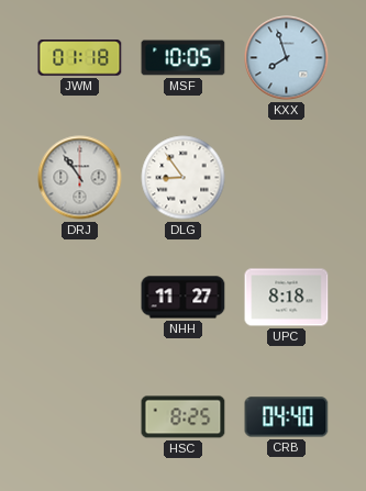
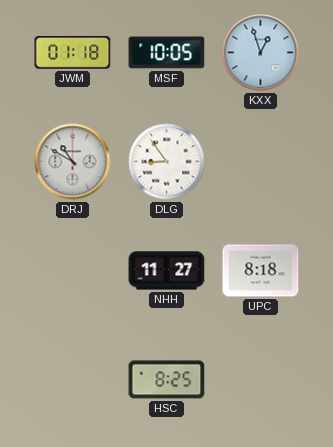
KXX: 7:57 -> 12:57 (261, 53)
DRJ: 10:54 -> 10:50 (73, 162)
CRB: 04:40 -> none (287, 417)
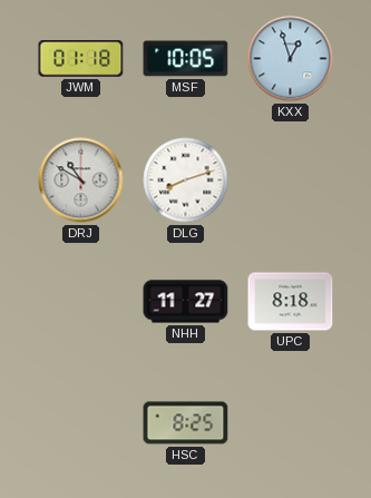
DLG: 8:54 -> 8:12 (186, 180)
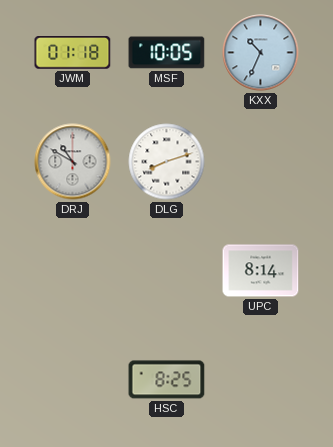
KXX: 12:57 -> 10:34 (261, 53)
NHH: 11:27 -> none (186, 302)
UPC: 8:18 -> 8:14 (261, 271)
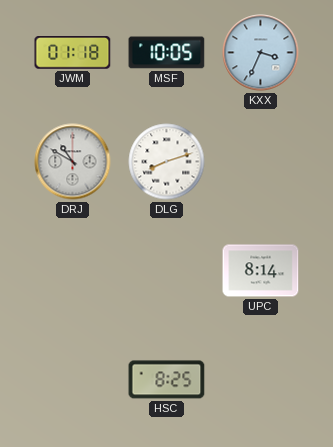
KXX: 10:34 -> 3:34 (261, 53)
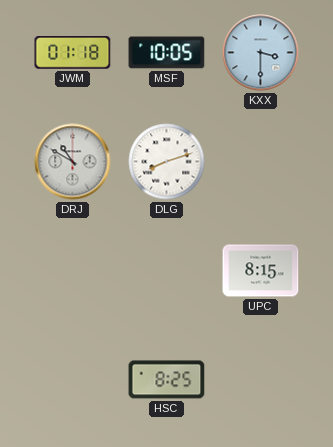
KXX: 3:34 -> 3:30 (261, 53)
UPC: 8:14 -> 8:15 (261, 271)
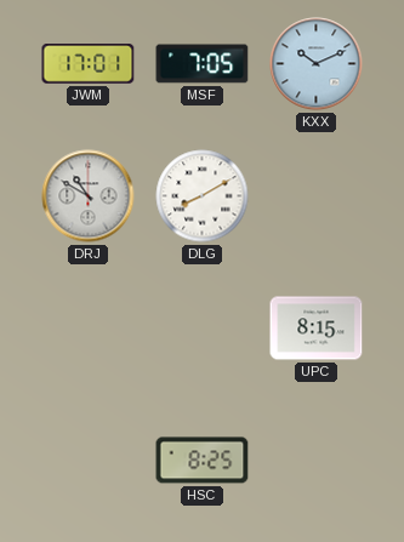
JWM: 01:18 -> 17:01 (89, 64)
MSF: 10:05 -> 7:05 (203, 64)
KXX: 3:30 -> 10:11 (317, 64)
DLG: 8:12 -> 8:10 (203, 196)
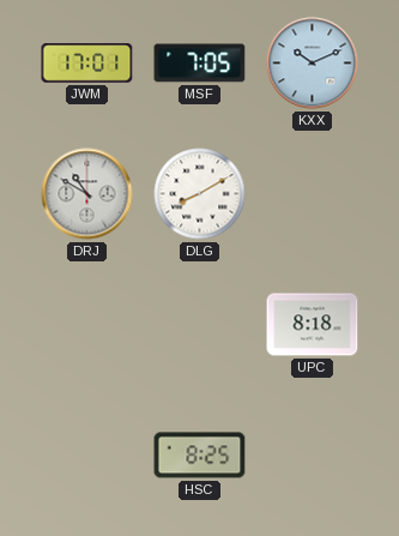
UPC: 8:15 -> 8:18 (313, 325)
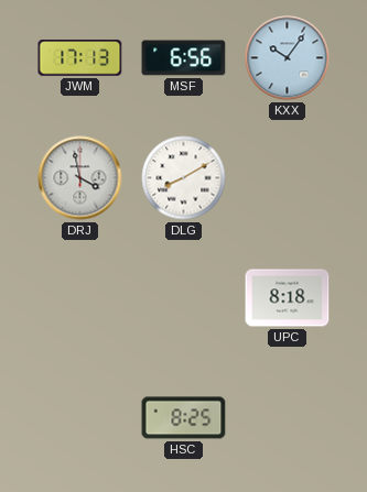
JWM: 17:01 -> 17:13 (80, 58)
MSF: 7:05 -> 6:56 (184, 58)
KXX: 10:11 -> 10:06 (288, 58)
DRJ: 10:50 -> 3:58 (80, 178)
